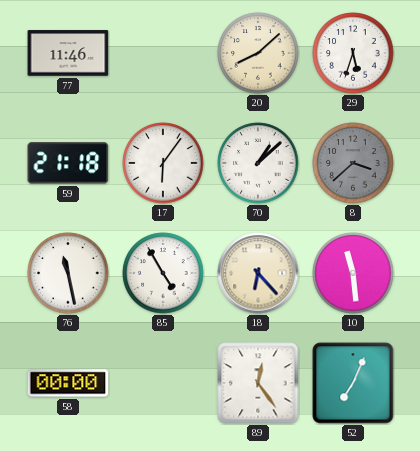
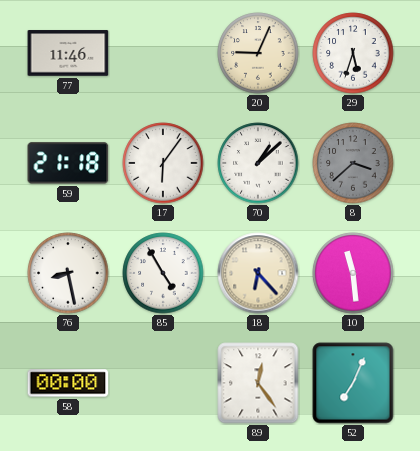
20: 8:08 -> 9:04 (258, 53)
76: 11:28 -> 8:28 (68, 273)
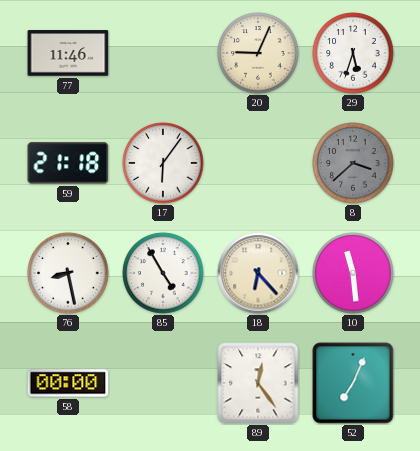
70: 1:08 -> none (258, 163)
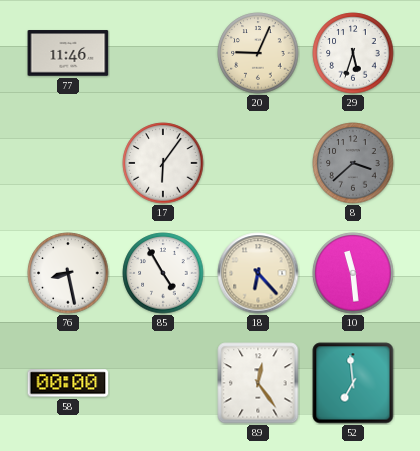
59: 21:18 -> none (68, 163)
52: 7:04 -> 6:59 (353, 383)
